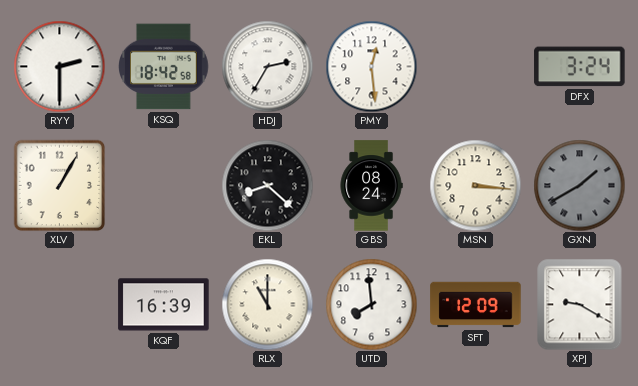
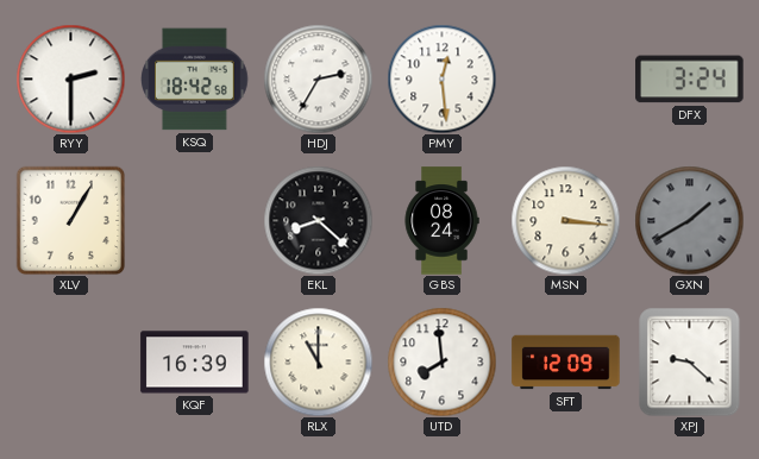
XPJ: 9:20 -> 9:22 (690, 361)
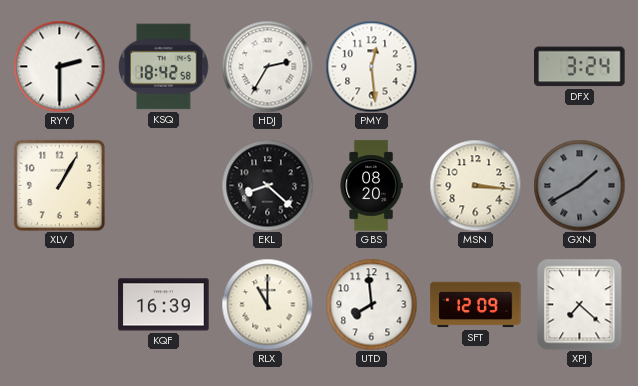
GBS: 08:24 -> 08:20 (371, 186)
XPJ: 9:22 -> 7:22 (580, 304)
